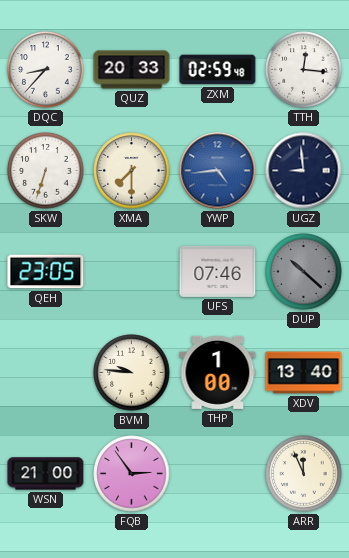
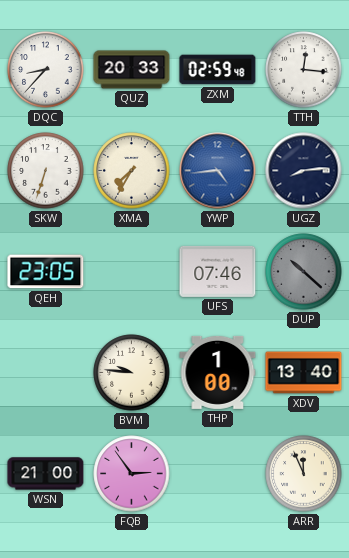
XMA: 7:30 -> 7:35 (132, 171)
UGZ: 8:59 -> 8:14 (304, 171)
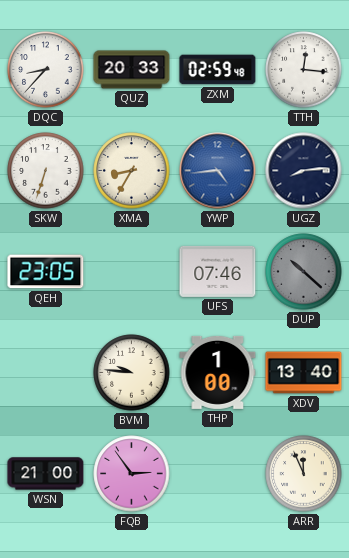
XMA: 7:35 -> 8:35 (132, 171)
